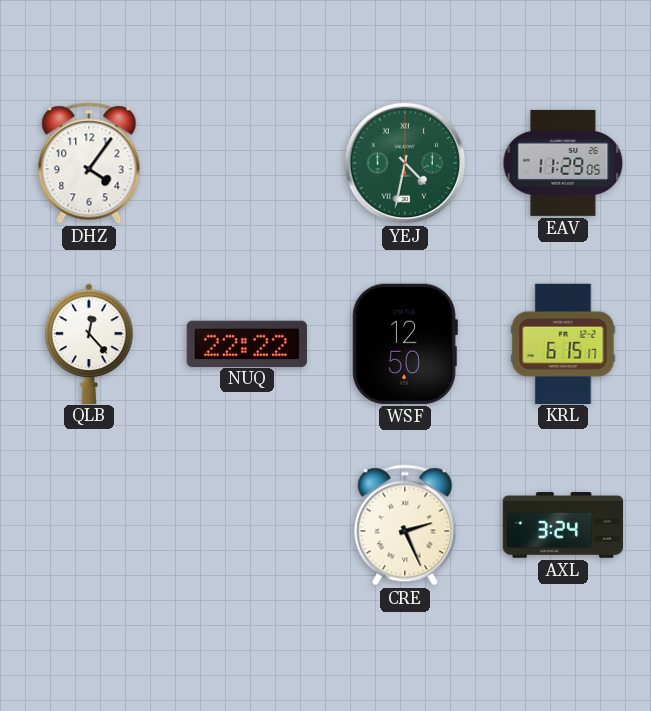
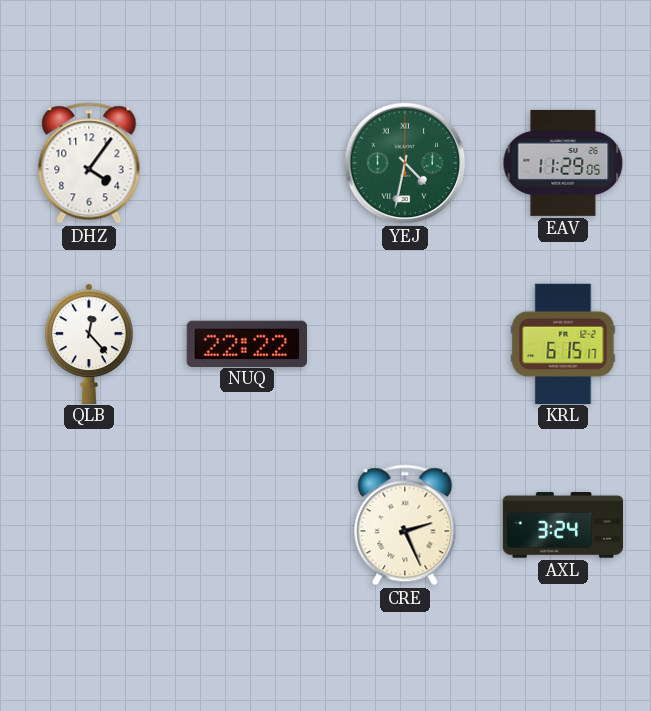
WSF: 12:50 -> none (405, 344)
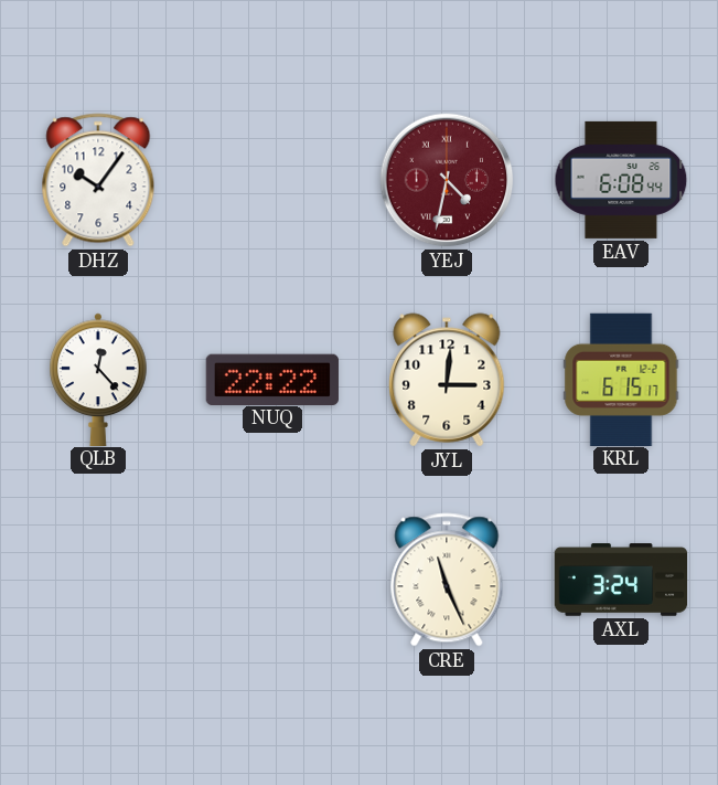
DHZ: 4:06 -> 10:06 (98, 180)
YEJ dial: green -> burgundy (447, 180)
EAV: 11:29 -> 6:08 (621, 180)
JYL: none -> 3:01 (447, 380)
CRE: 2:26 -> 11:26 (447, 580)
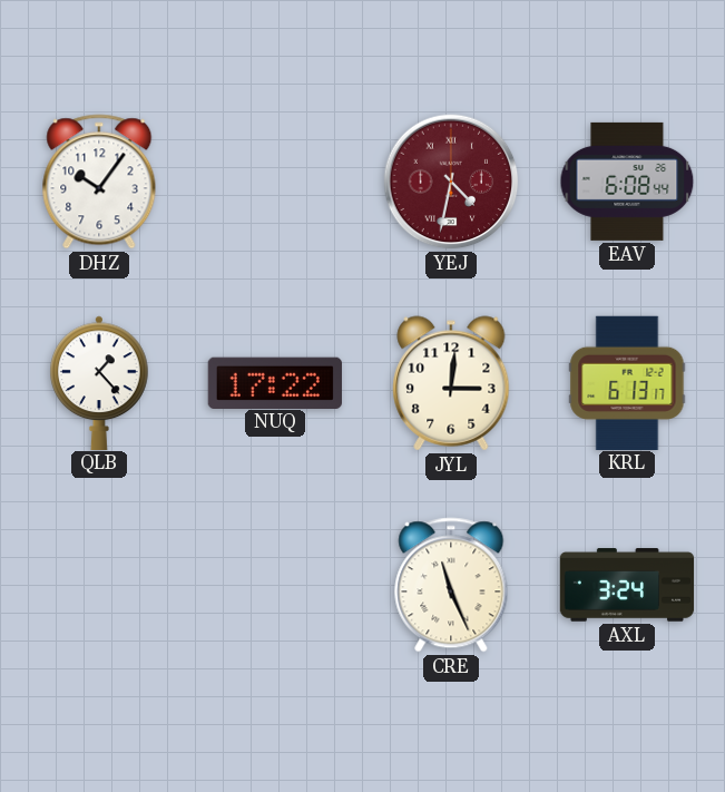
QLB: 12:23 -> 1:23 (100, 382)
NUQ: 22:22 -> 17:22 (275, 382)
KRL: 6:15 -> 6:13 (627, 382)
